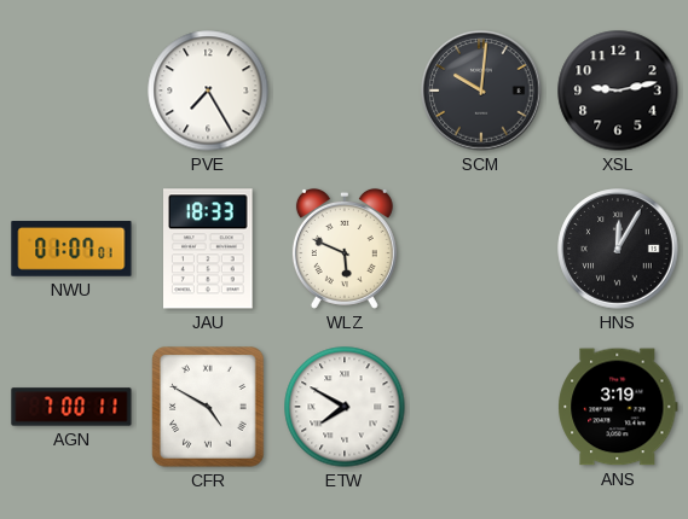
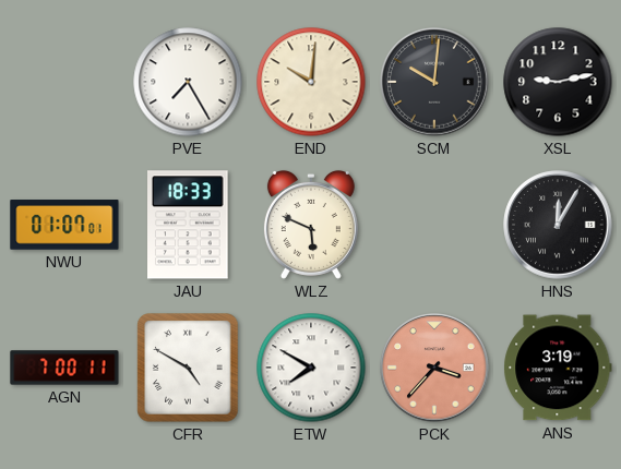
END: none -> 10:01 (311, 82)
PCK: none -> 3:37 (434, 368)
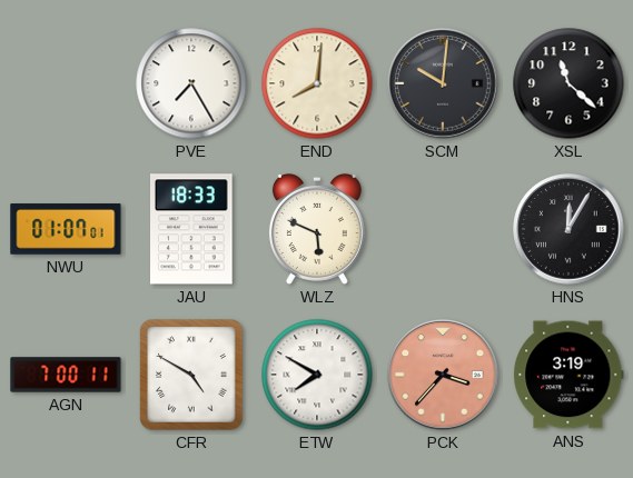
END: 10:01 -> 8:01 (317, 83)
XSL: 9:13 -> 11:22 (568, 83)
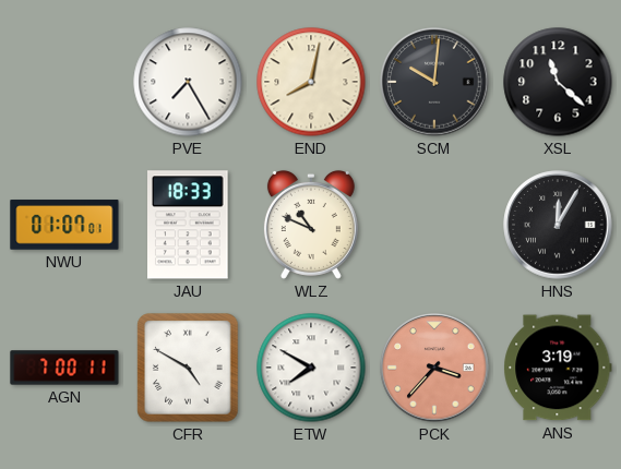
END: 8:01 -> 8:02 (311, 82)
WLZ: 5:49 -> 10:49 (311, 225)
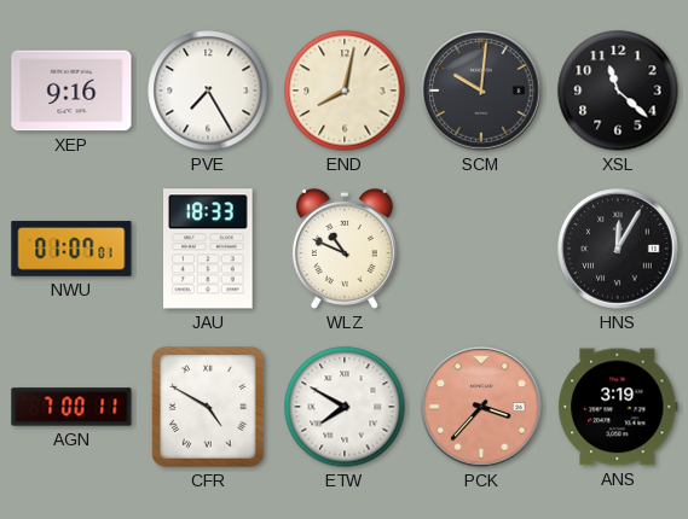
XEP: none -> 9:16 (71, 91)
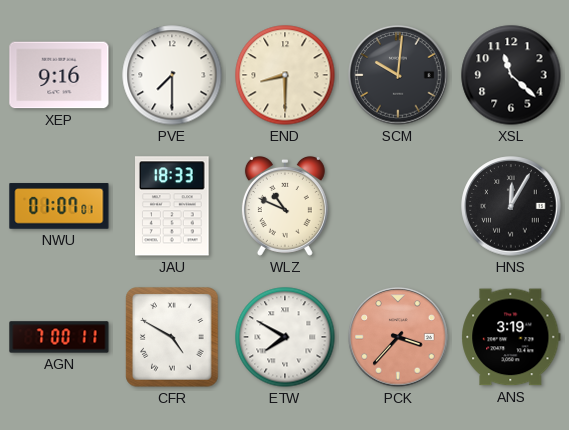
PVE: 7:25 -> 7:30 (172, 75)
END: 8:02 -> 8:30 (285, 75)
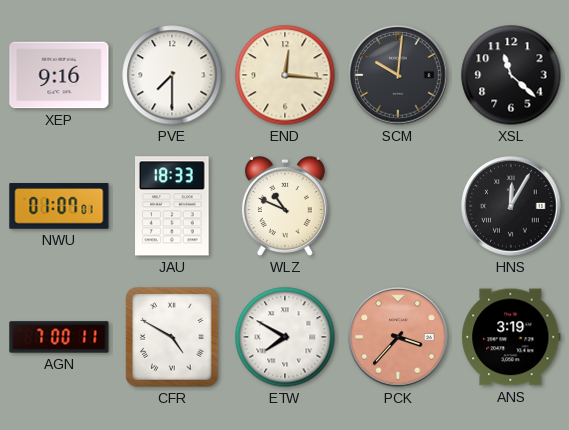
END: 8:30 -> 12:16 (285, 75)
